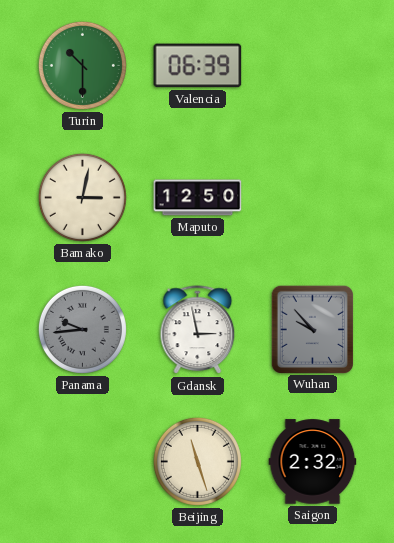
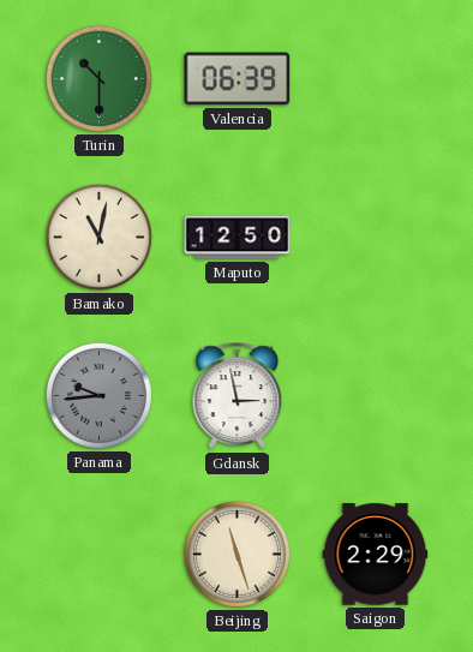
Bamako: 3:02 -> 11:02 (98, 237)
Wuhan: 9:53 -> none (312, 329)
Saigon: 2:32 -> 2:29 (376, 555)
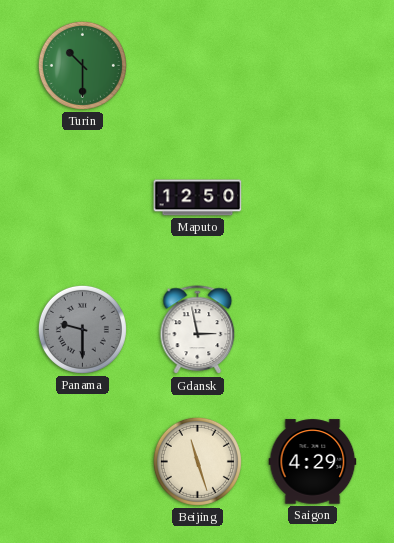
Valencia: 06:39 -> none (238, 79)
Bamako: 11:02 -> none (98, 237)
Panama: 9:44 -> 9:30 (82, 329)
Saigon: 2:29 -> 4:29 (313, 462)
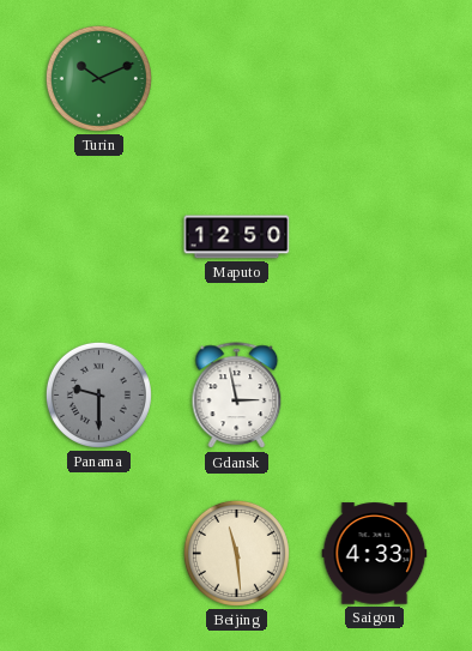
Turin: 10:30 -> 10:11 (98, 78)
Beijing: 11:27 -> 11:29 (236, 553)
Saigon: 4:29 -> 4:33 (375, 554)
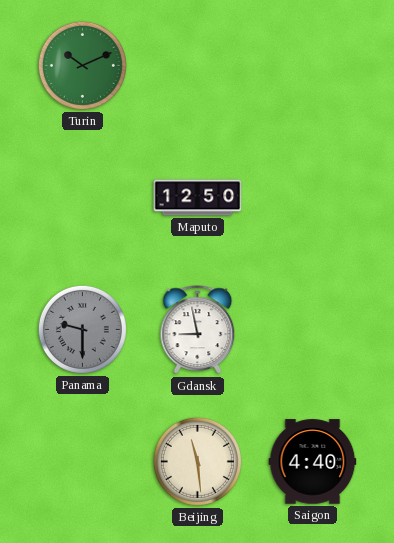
Gdansk: 2:58 -> 8:58 (198, 330)
Saigon: 4:33 -> 4:40 (313, 462)
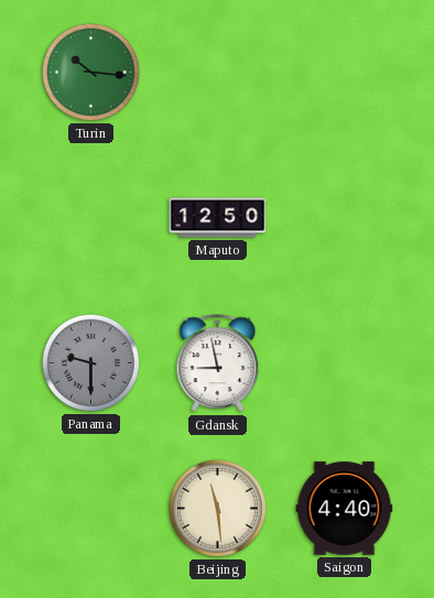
Turin: 10:11 -> 10:16 (90, 72)
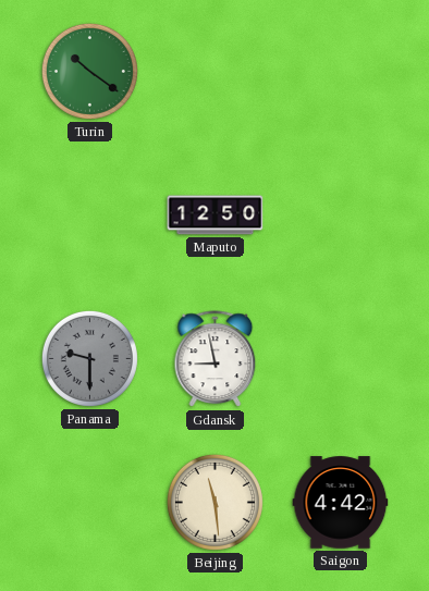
Turin: 10:16 -> 10:21 (89, 71)
Saigon: 4:40 -> 4:42 (341, 503)
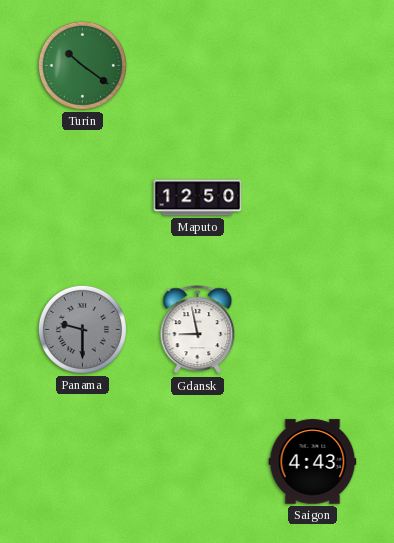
Beijing: 11:29 -> none (214, 502)
Saigon: 4:42 -> 4:43 (313, 462)
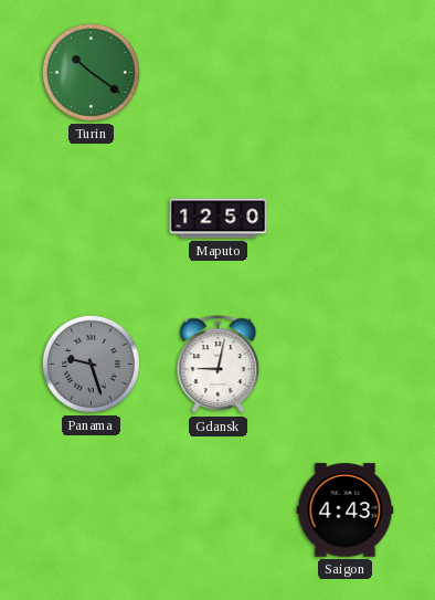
Panama: 9:30 -> 9:27 (91, 364)
Gdansk: 8:58 -> 9:02 (219, 365)
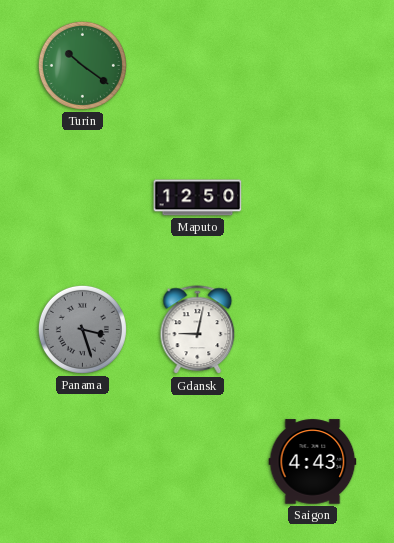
Panama: 9:27 -> 3:27 (82, 329)
